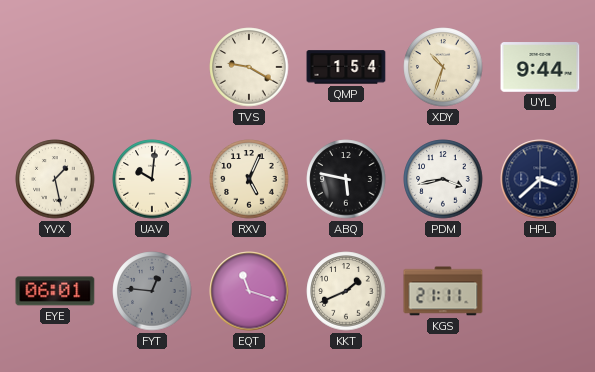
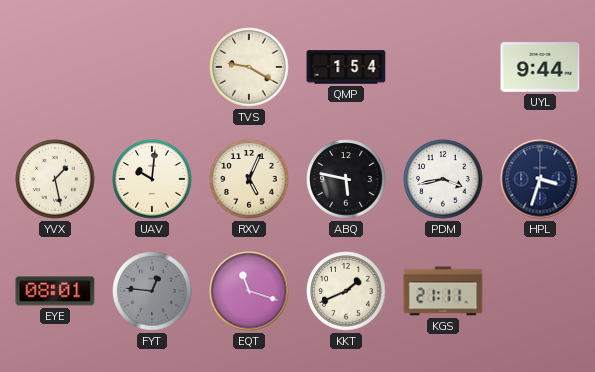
XDY: 10:33 -> none (443, 67)
HPL: 3:38 -> 3:33 (540, 179)
EYE: 06:01 -> 08:01 (55, 291)
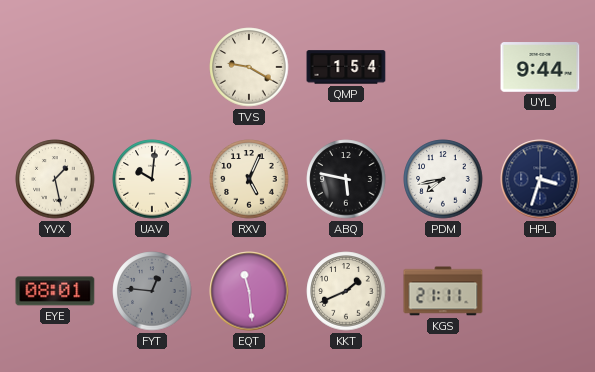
PDM: 3:43 -> 7:43 (443, 179)
EQT: 11:18 -> 11:29 (249, 291)
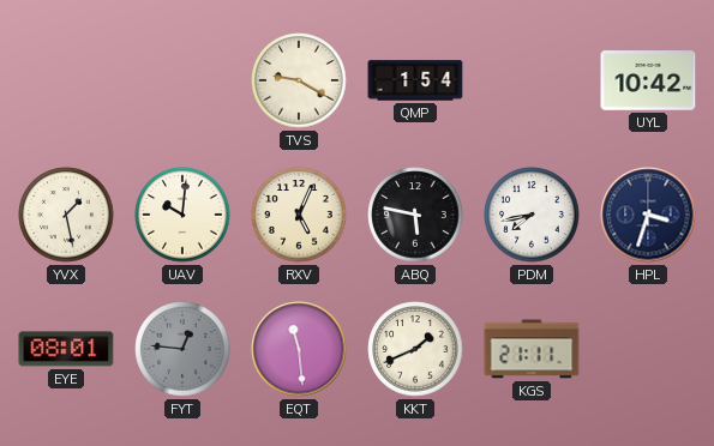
UYL: 9:44 -> 10:42 (648, 80)
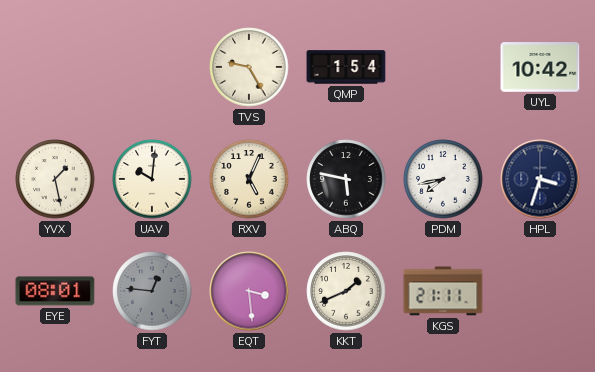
TVS: 9:20 -> 9:25 (249, 67)
EQT: 11:29 -> 3:29 (249, 291)
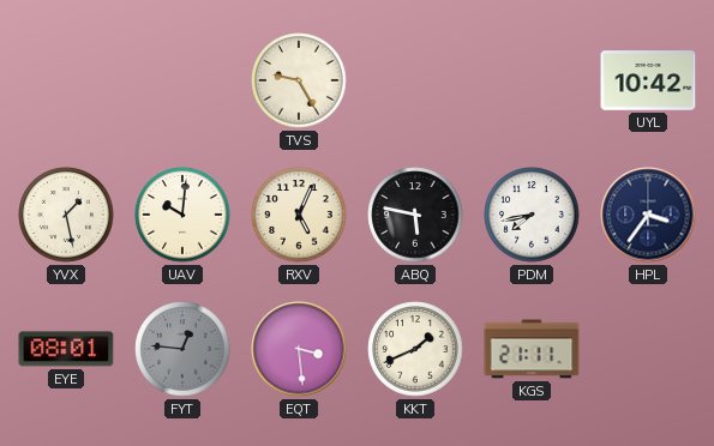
QMP: 1:54 -> none (346, 67)
HPL: 3:33 -> 3:36 (648, 215)
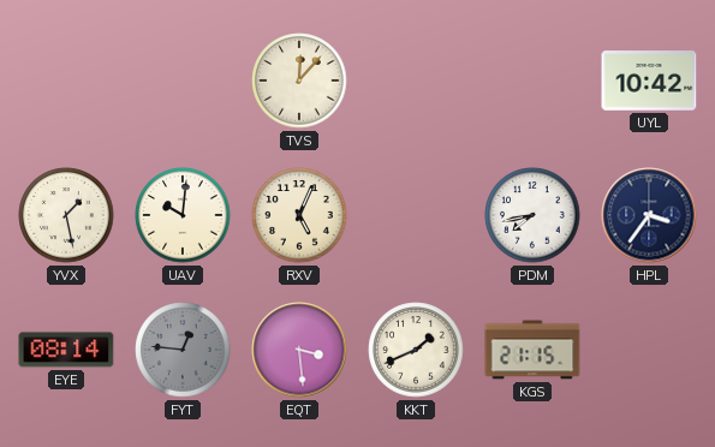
TVS: 9:25 -> 12:07 (299, 81)
ABQ: 5:47 -> none (415, 215)
EYE: 08:01 -> 08:14 (66, 350)
KGS: 21:11 -> 21:15 (532, 350)
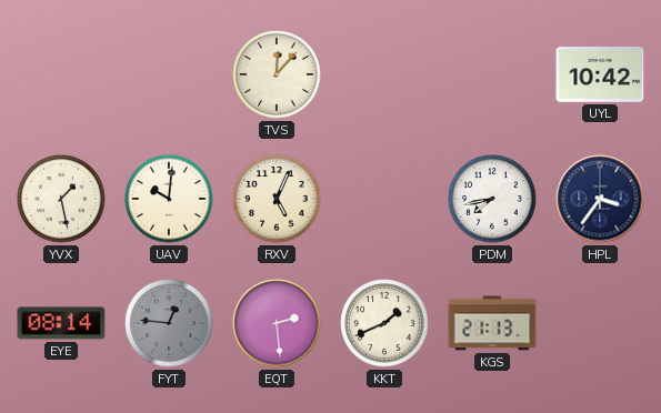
EQT: 3:29 -> 2:29 (277, 323)
KGS: 21:15 -> 21:13 (492, 323)
